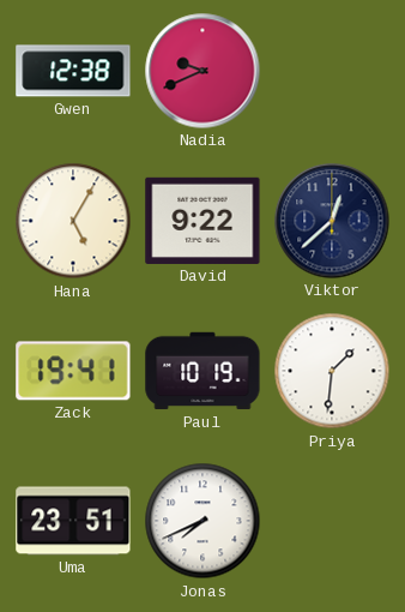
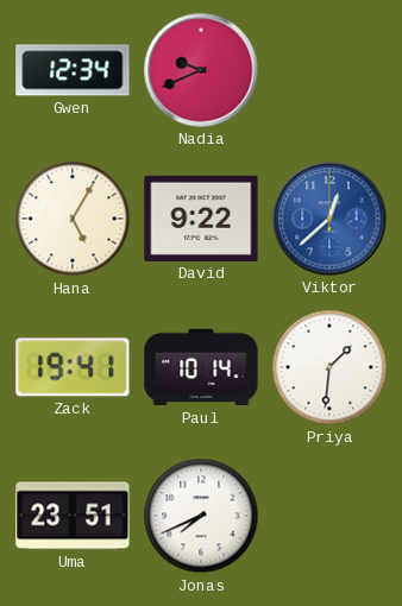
Gwen: 12:38 -> 12:34 (73, 70)
Viktor dial: navy -> blue (329, 219)
Paul: 10:19 -> 10:14 (201, 367)
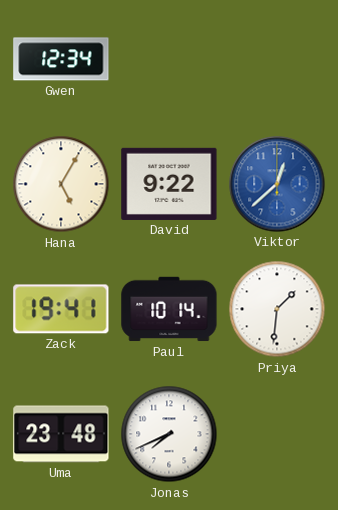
Nadia: 9:41 -> none (201, 70)
Uma: 23:51 -> 23:48 (61, 434)
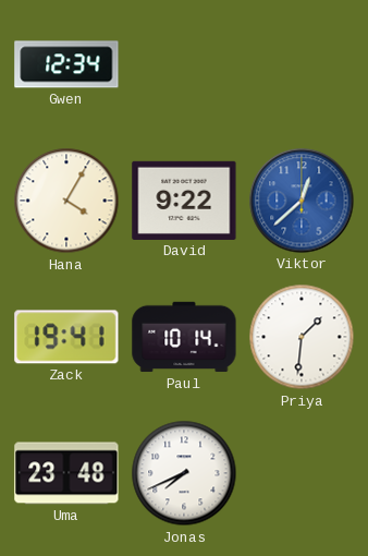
Hana: 5:05 -> 4:05 (66, 201)
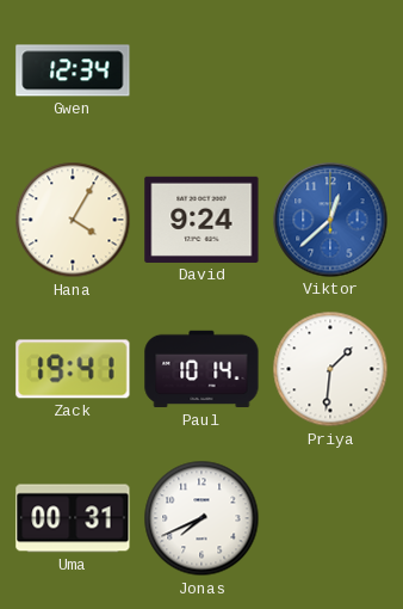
David: 9:22 -> 9:24 (201, 220)
Uma: 23:48 -> 00:31 (73, 518)
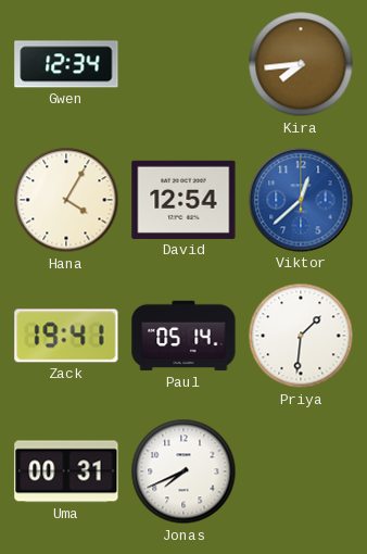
Kira: none -> 7:44 (301, 64)
David: 9:24 -> 12:54 (184, 200)
Paul: 10:14 -> 05:14 (184, 336)
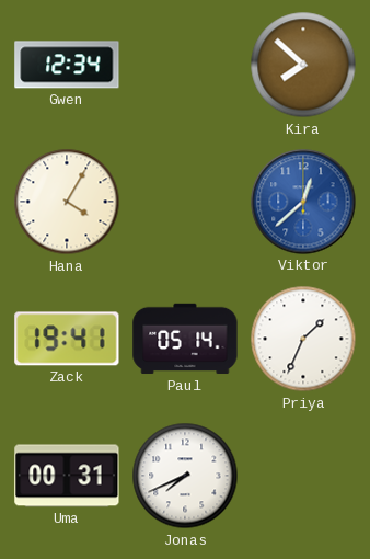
Kira: 7:44 -> 7:52 (303, 65)
David: 12:54 -> none (184, 200)
Priya: 1:31 -> 1:34 (303, 339)
